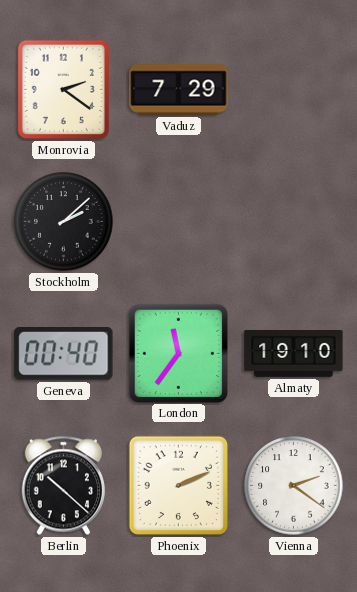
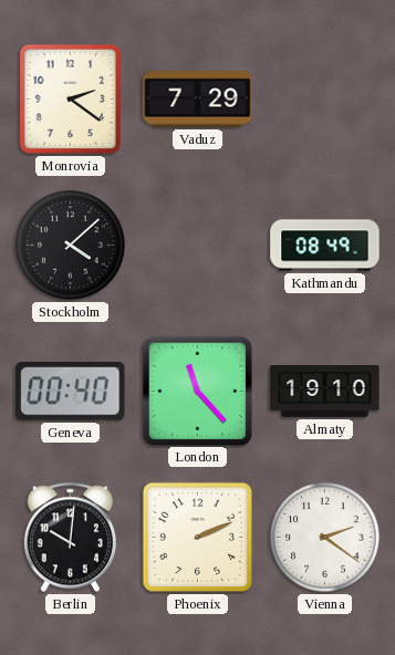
Stockholm: 2:08 -> 4:08 (71, 246)
Kathmandu: none -> 08:49 (325, 246)
London: 11:36 -> 11:23 (197, 391)
Berlin: 10:22 -> 10:01 (70, 538)
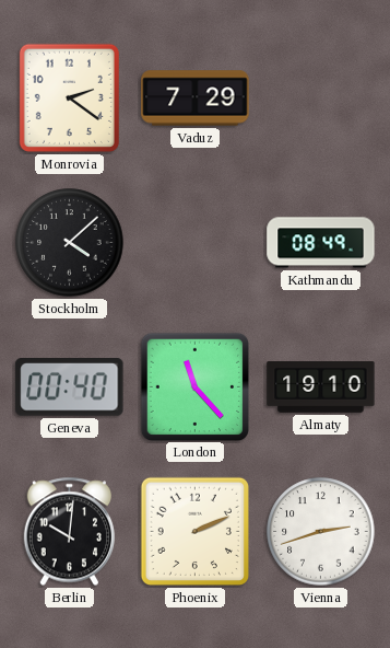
Vienna: 2:21 -> 2:42 (321, 532)
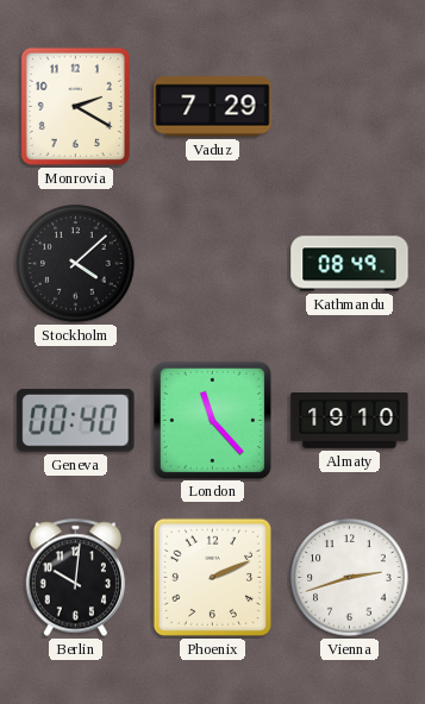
Monrovia: 2:21 -> 2:20 (75, 106)
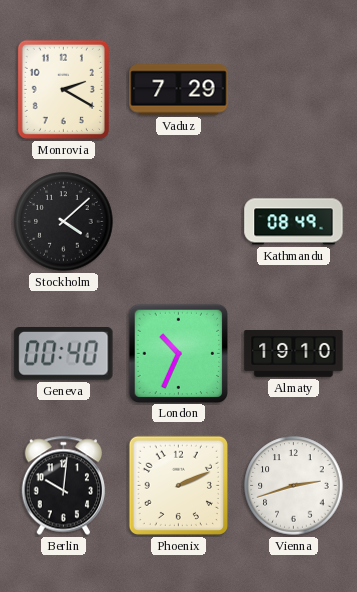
London: 11:23 -> 10:34 (178, 353)
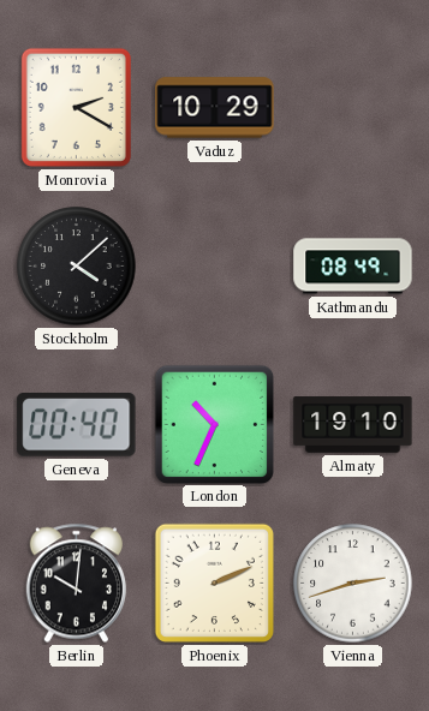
Vaduz: 7:29 -> 10:29 (215, 108)
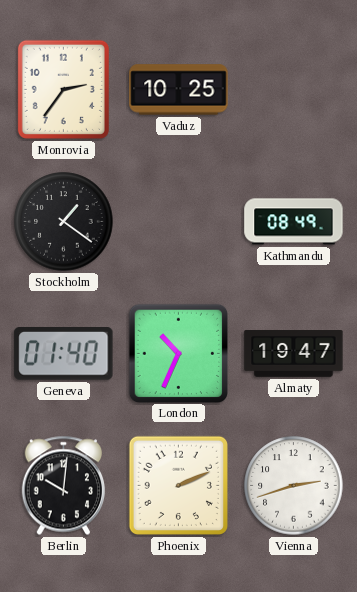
Monrovia: 2:20 -> 2:36 (63, 89)
Vaduz: 10:29 -> 10:25 (179, 90)
Stockholm: 4:08 -> 1:21 (64, 222)
Geneva: 00:40 -> 01:40 (64, 354)
Almaty: 19:10 -> 19:47 (294, 354)
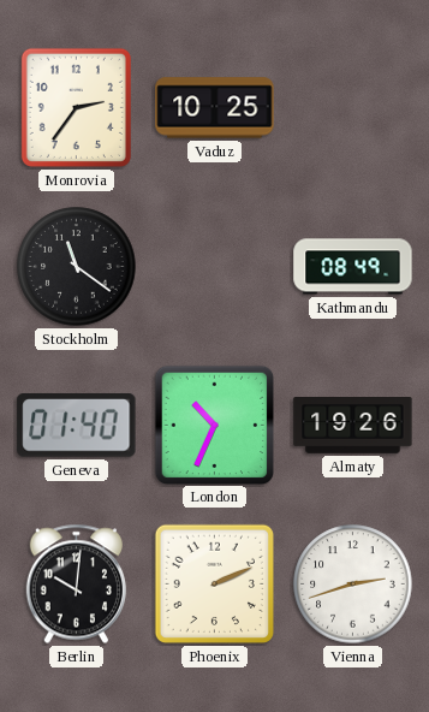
Stockholm: 1:21 -> 11:21 (77, 267)
Almaty: 19:47 -> 19:26 (353, 426)
